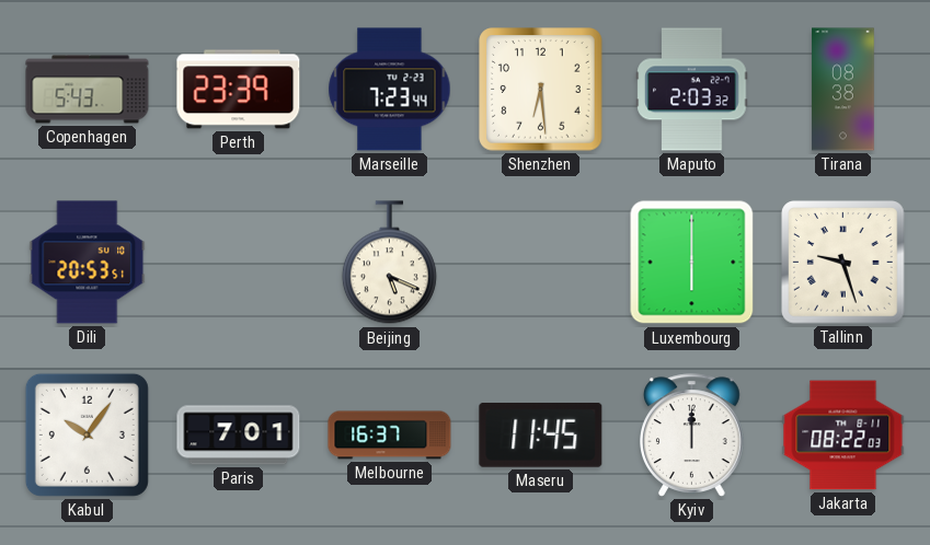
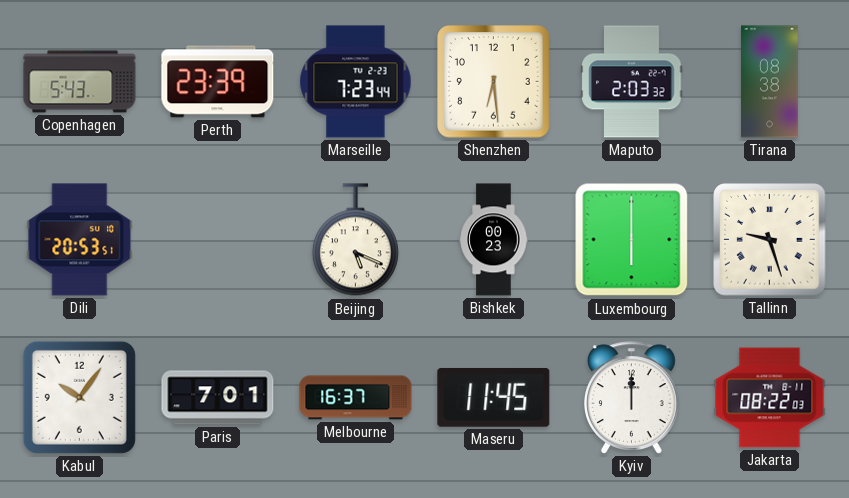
Bishkek: none -> 00:23 (494, 240)
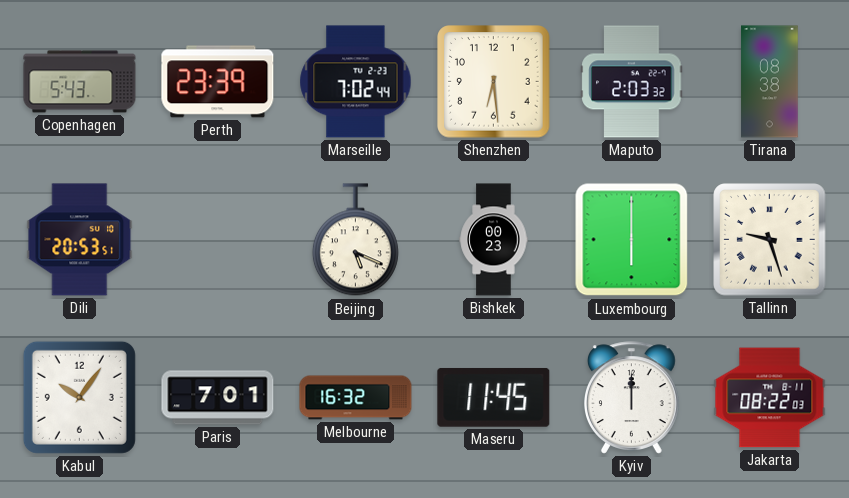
Marseille: 7:23 -> 7:02 (356, 82)
Melbourne: 16:37 -> 16:32 (356, 398)
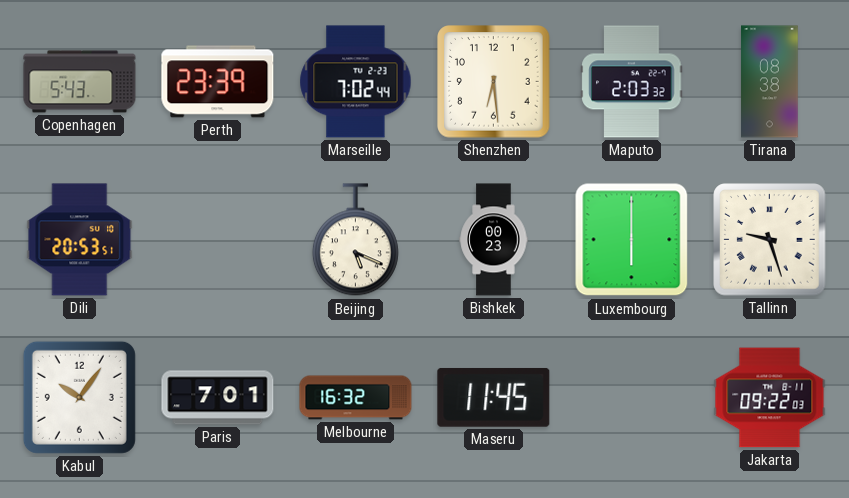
Kyiv: 12:00 -> none (632, 398)
Jakarta: 08:22 -> 09:22 (770, 398)
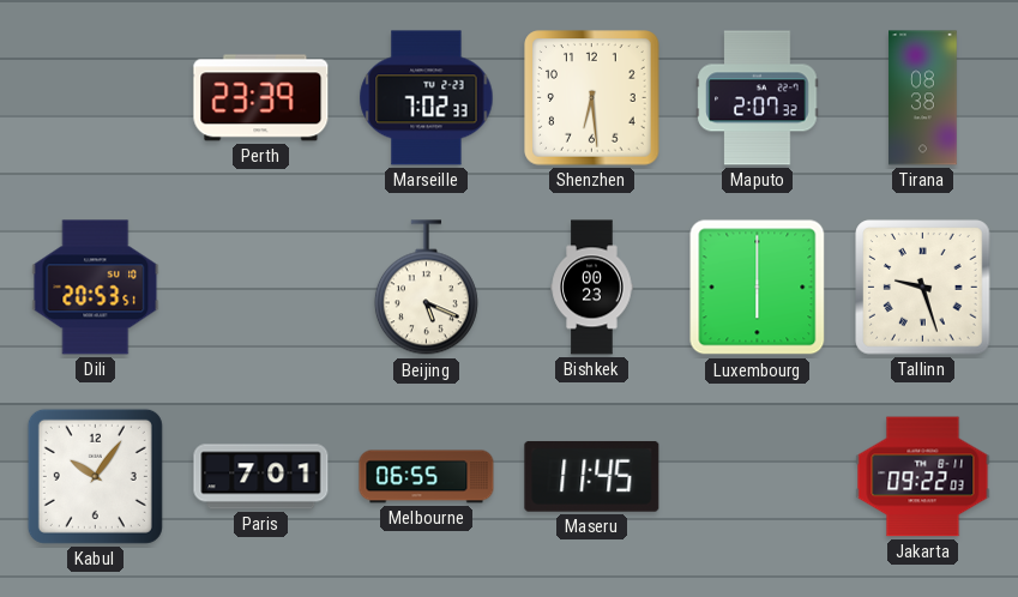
Copenhagen: 5:43 -> none (80, 82)
Marseille: 7:02:44 -> 7:02:33 (427, 98)
Maputo: 2:03 -> 2:07 (758, 98)
Melbourne: 16:32 -> 06:55 (427, 477)
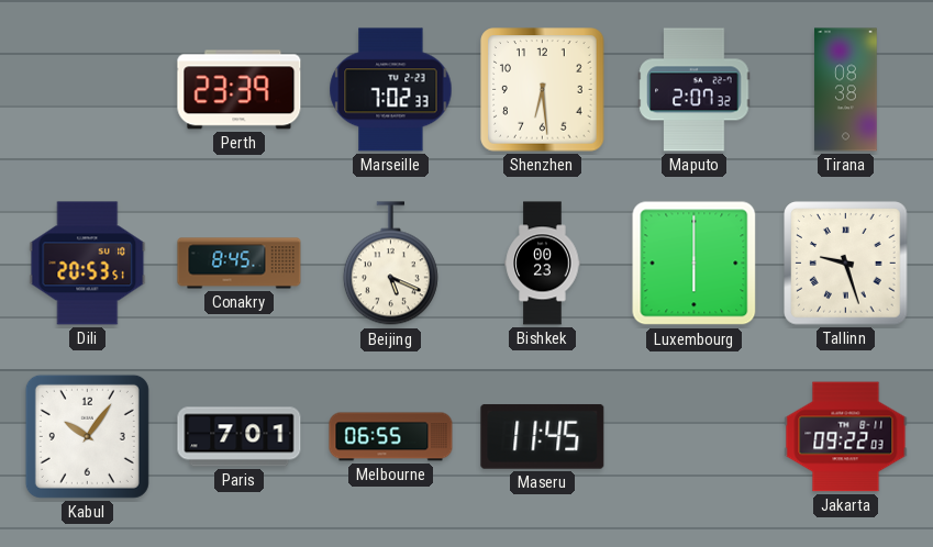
Conakry: none -> 8:45 (240, 264)
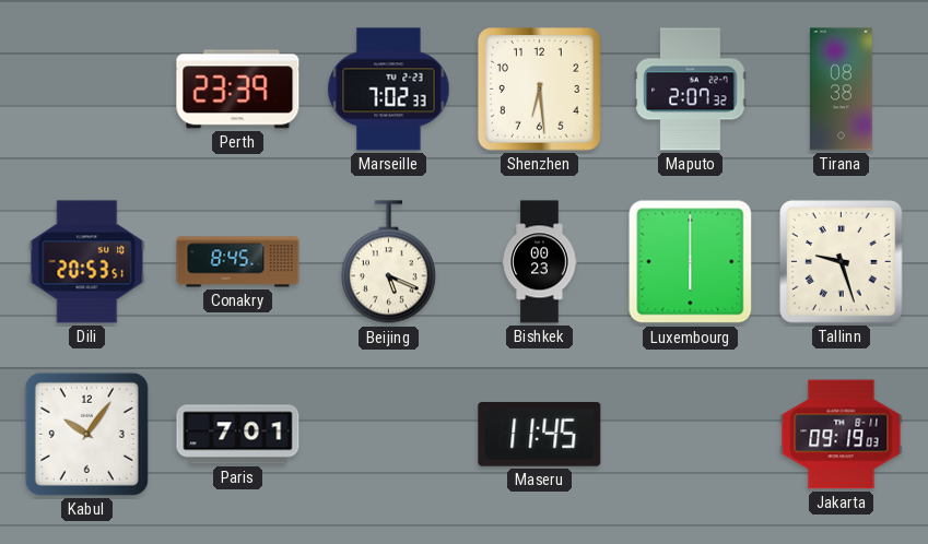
Melbourne: 06:55 -> none (391, 437)
Jakarta: 09:22 -> 09:19 (842, 435)
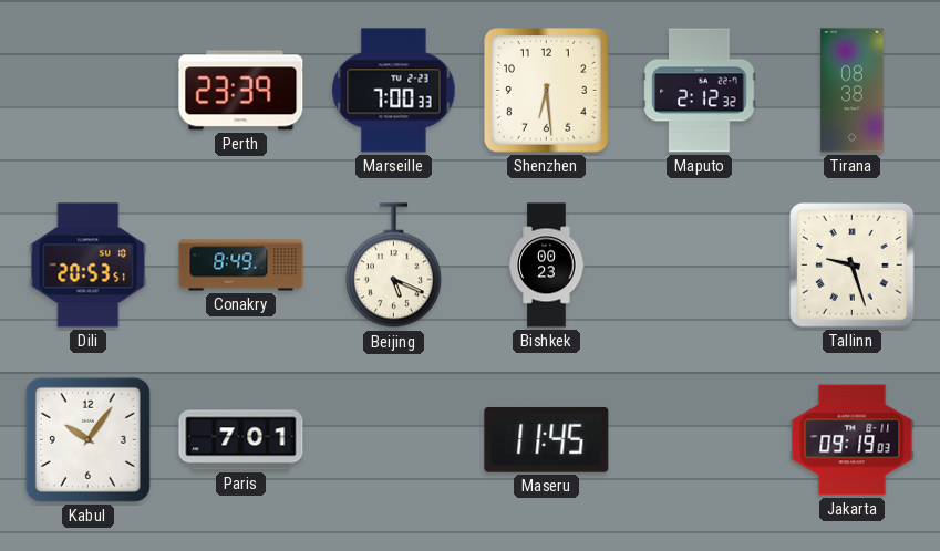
Marseille: 7:02 -> 7:00 (394, 91)
Maputo: 2:07 -> 2:12 (700, 91)
Conakry: 8:45 -> 8:49 (241, 266)
Luxembourg: 6:00 -> none (691, 262)
